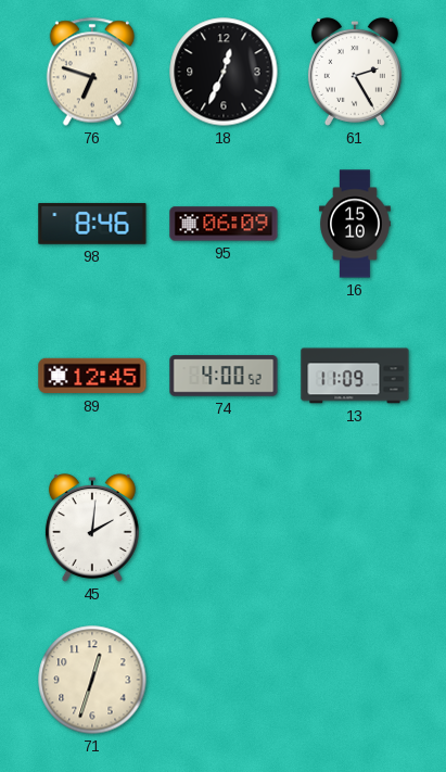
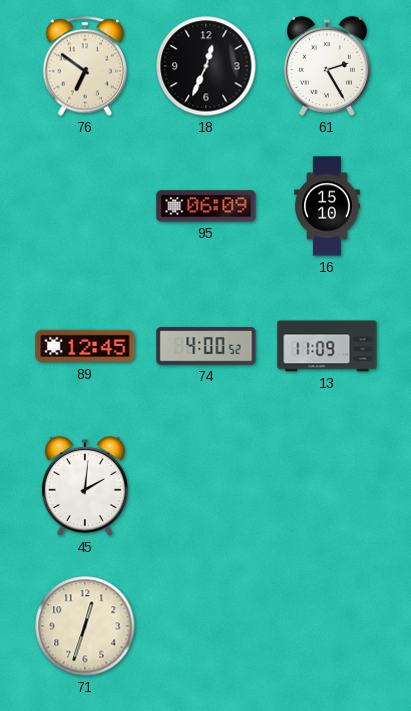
76: 6:48 -> 6:51 (84, 66)
98: 8:46 -> none (92, 224)
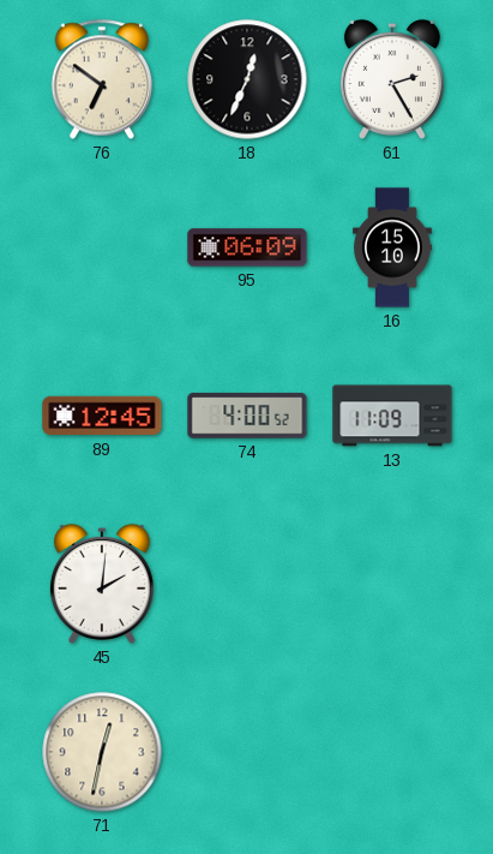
71: 12:33 -> 12:32 (102, 752)
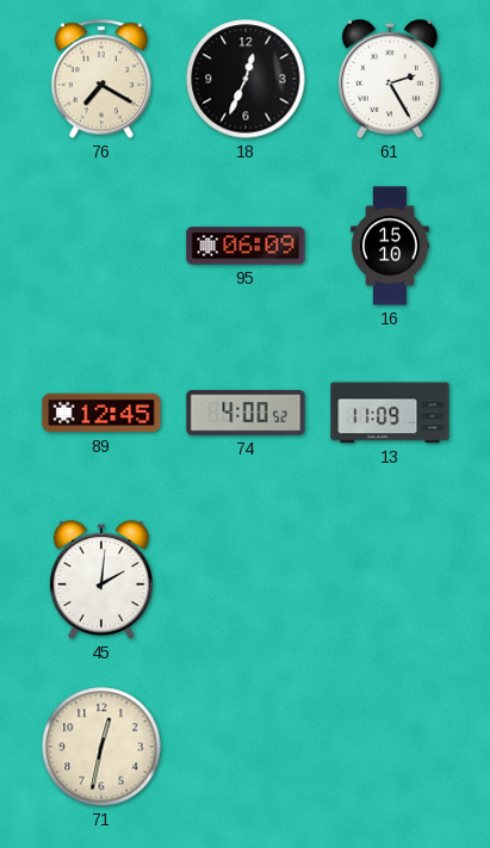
76: 6:51 -> 7:20 (100, 79)
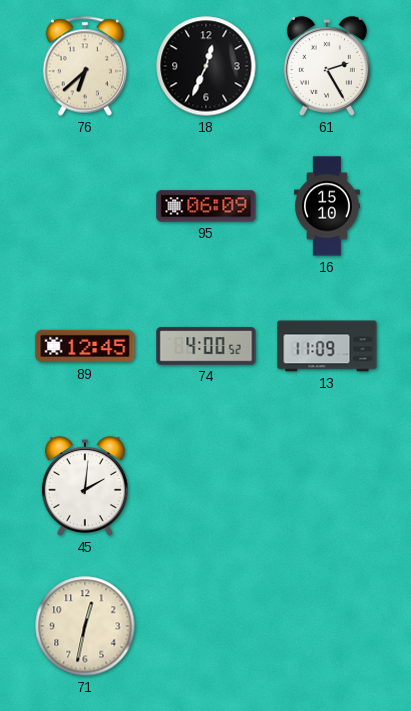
76: 7:20 -> 6:38 (84, 66)
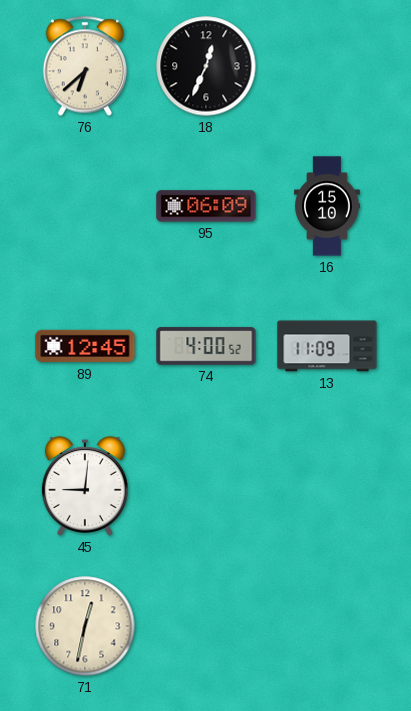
61: 2:25 -> none (327, 66)
45: 2:01 -> 9:01 (85, 486)
